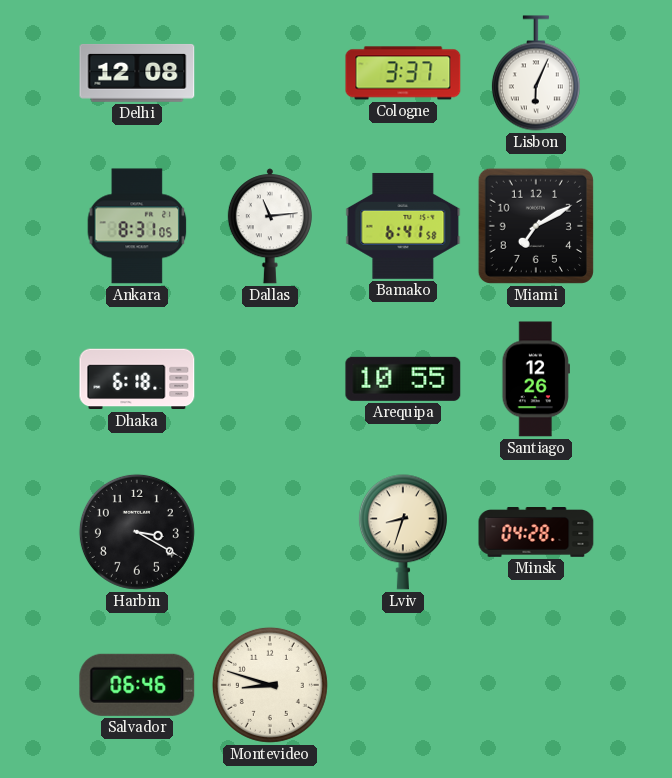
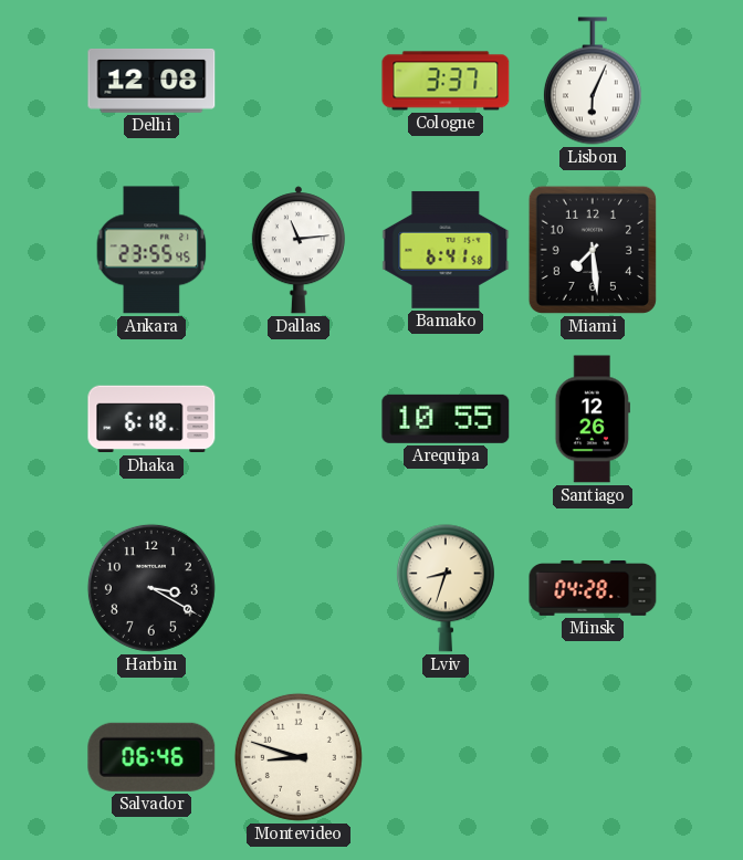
Ankara: 8:31 -> 23:55 (151, 250)
Miami: 7:10 -> 7:29 (593, 250)
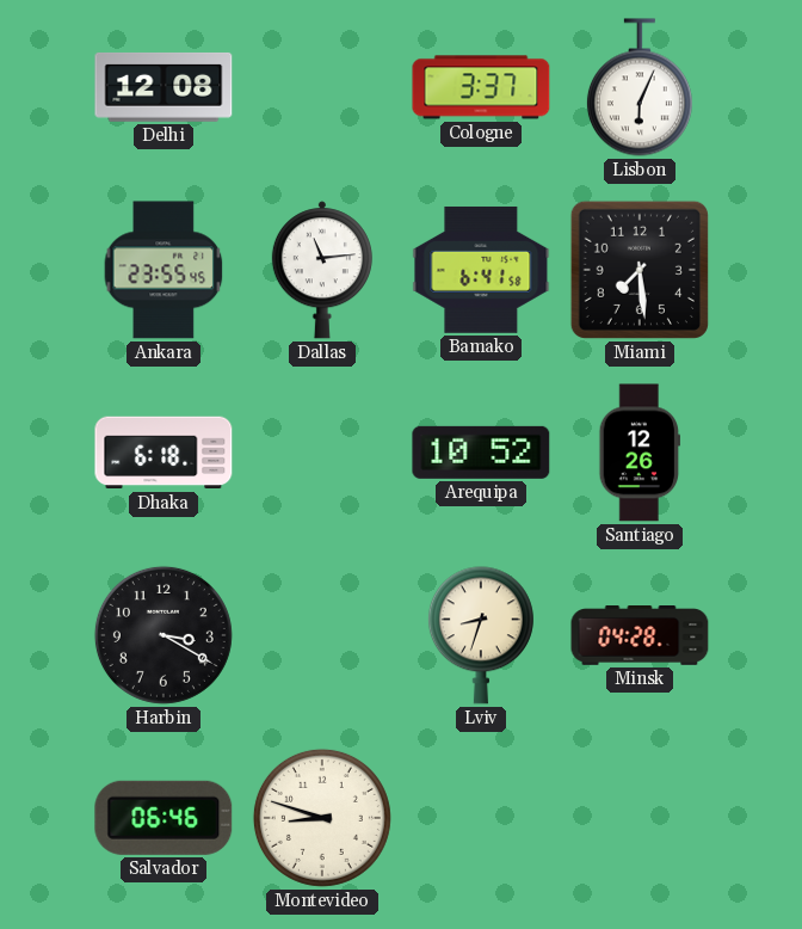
Arequipa: 10:55 -> 10:52 (481, 453)
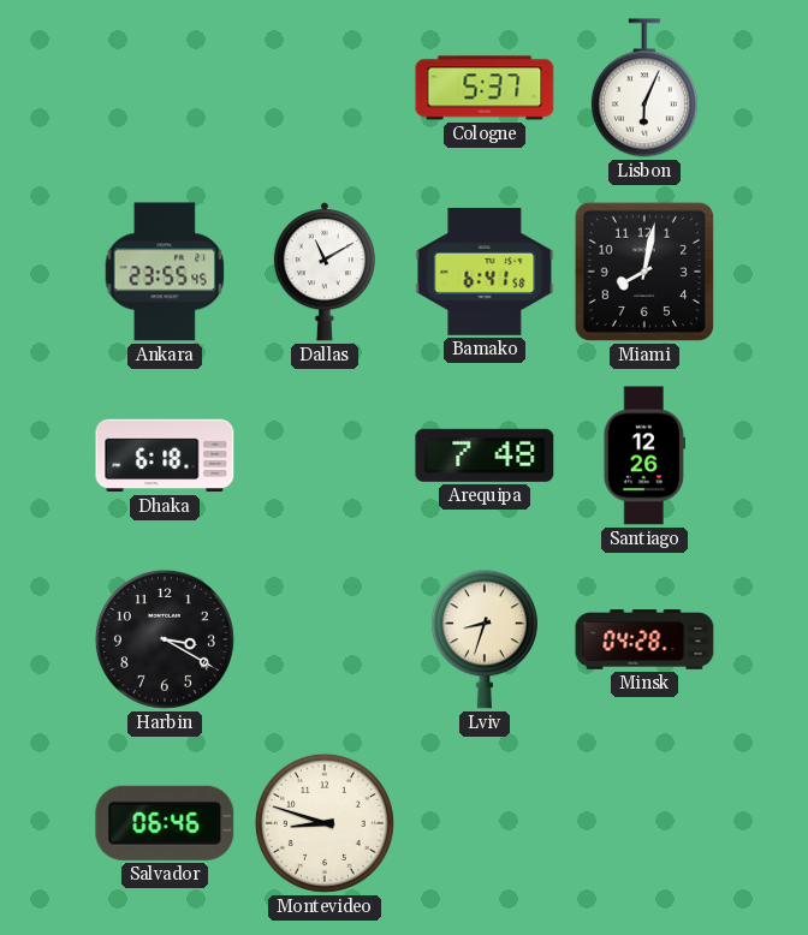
Delhi: 12:08 -> none (164, 87)
Cologne: 3:37 -> 5:37 (485, 88)
Dallas: 11:14 -> 11:10 (325, 272)
Miami: 7:29 -> 8:02 (644, 272)
Arequipa: 10:52 -> 7:48 (485, 455)
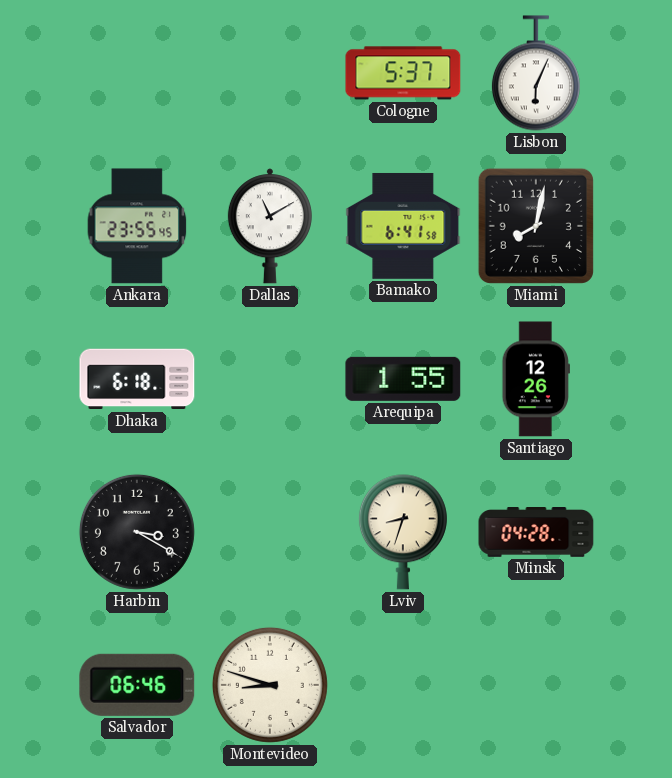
Arequipa: 7:48 -> 1:55 (403, 379)
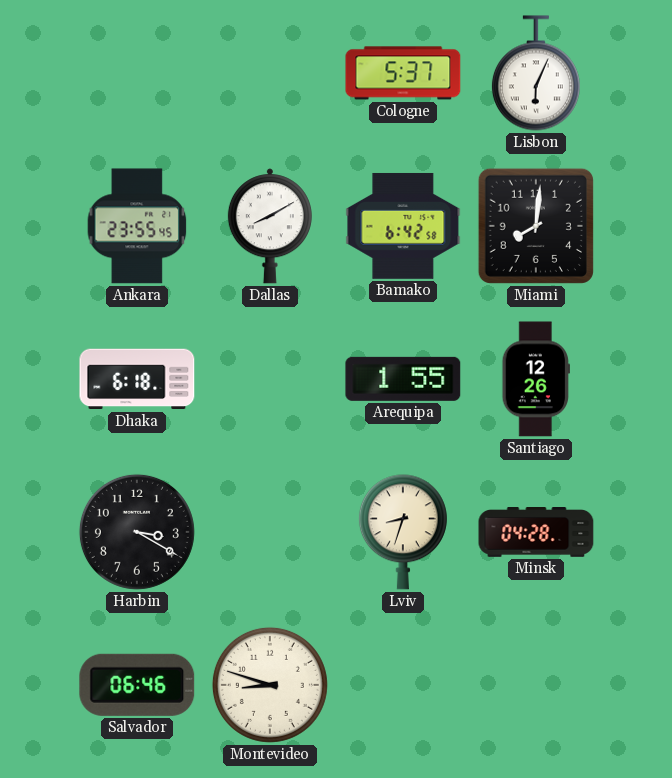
Dallas: 11:10 -> 8:10 (270, 226)
Bamako: 6:41 -> 6:42 (403, 226)
Miami: 8:02 -> 8:01 (536, 226)
